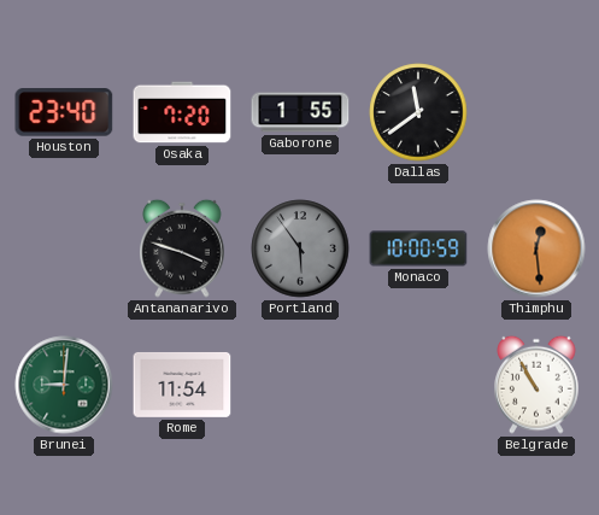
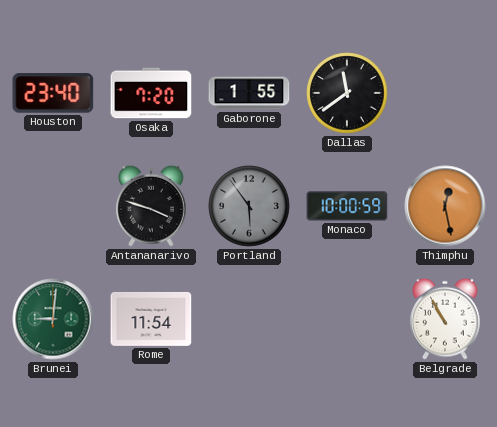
Thimphu: 12:29 -> 12:28 (445, 206)
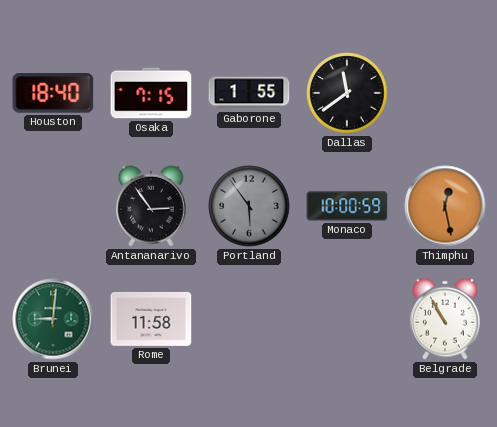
Houston: 23:40 -> 18:40 (53, 93)
Osaka: 7:20 -> 7:15 (151, 93)
Antananarivo: 3:48 -> 2:54 (151, 206)
Rome: 11:54 -> 11:58 (151, 319)
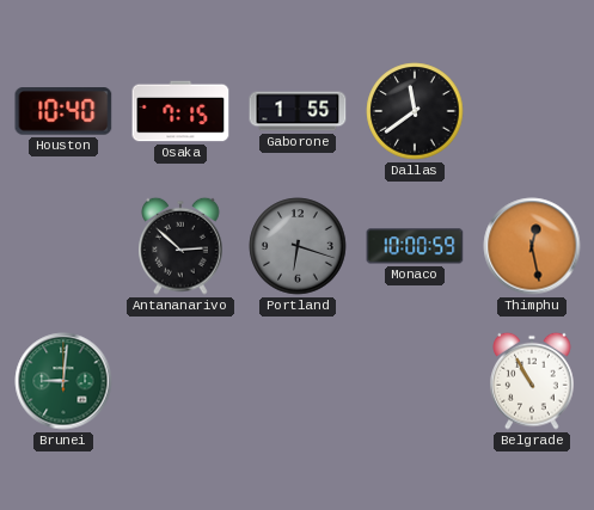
Houston: 18:40 -> 10:40 (63, 111)
Antananarivo: 2:54 -> 2:52 (180, 246)
Portland: 5:54 -> 6:18 (298, 246)
Rome: 11:58 -> none (151, 319)
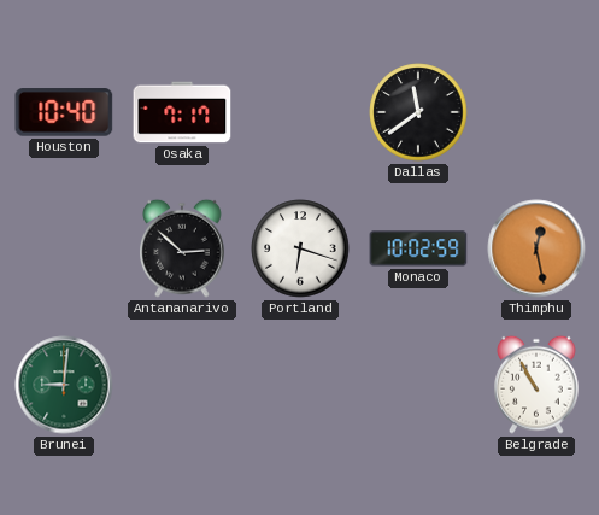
Osaka: 7:15 -> 7:17 (182, 112)
Gaborone: 1:55 -> none (298, 111)
Portland dial: grey -> white (300, 248)
Monaco: 10:00 -> 10:02 (418, 248)
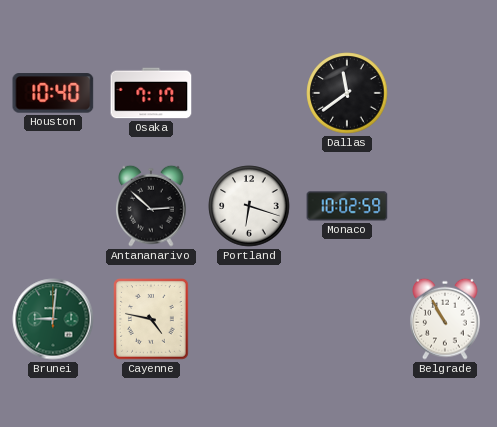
Thimphu: 12:28 -> none (536, 248)
Cayenne: none -> 4:47 (152, 320)
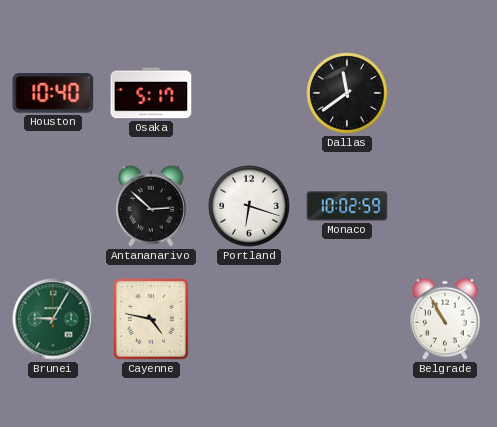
Osaka: 7:17 -> 5:17 (151, 93)
Brunei: 9:01 -> 9:05 (53, 319)
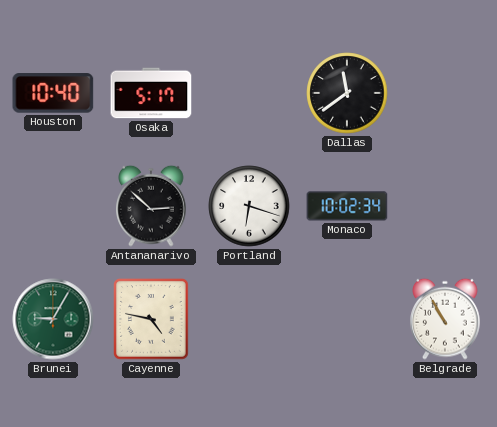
Monaco: 10:02:59 -> 10:02:34 (347, 206)
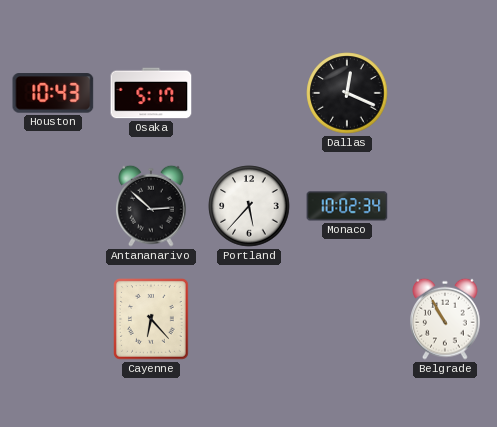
Houston: 10:40 -> 10:43 (53, 93)
Dallas: 11:39 -> 12:19 (347, 93)
Portland: 6:18 -> 5:37 (249, 206)
Brunei: 9:05 -> none (53, 319)
Cayenne: 4:47 -> 6:23 (152, 320)
